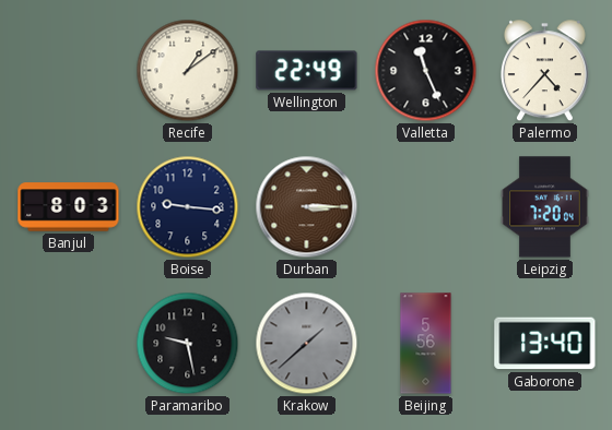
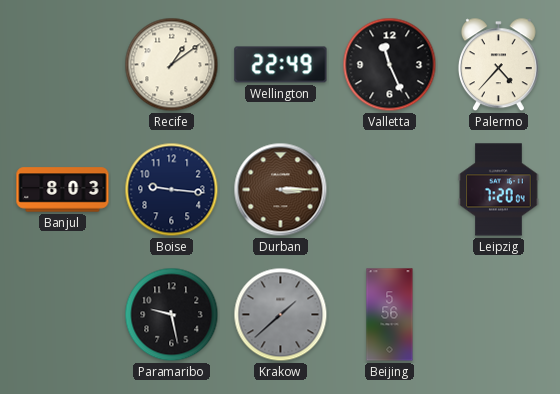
Gaborone: 13:40 -> none (545, 344)
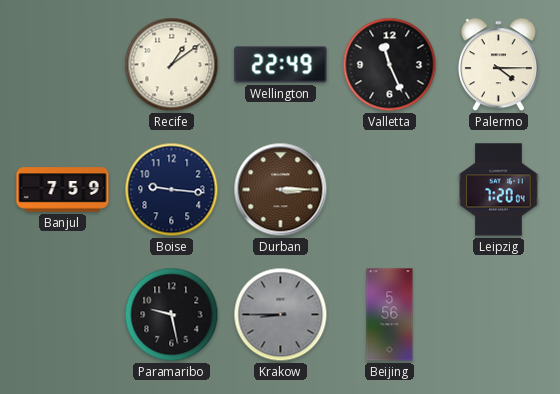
Palermo: 4:37 -> 4:15 (498, 65)
Banjul: 8:03 -> 7:59 (63, 190)
Krakow: 1:38 -> 8:45 (281, 315)
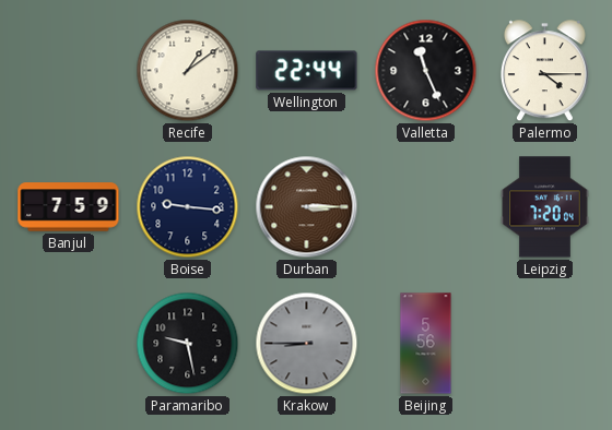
Wellington: 22:49 -> 22:44 (307, 71)
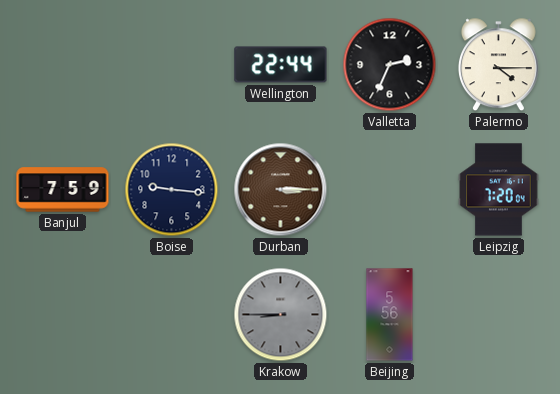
Recife: 1:09 -> none (188, 71)
Valletta: 11:26 -> 2:34 (390, 65)
Paramaribo: 9:28 -> none (188, 344)
